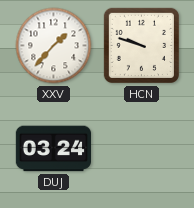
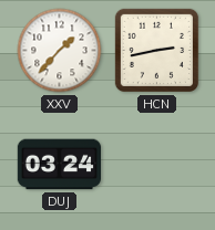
HCN: 9:48 -> 2:43 (156, 50)
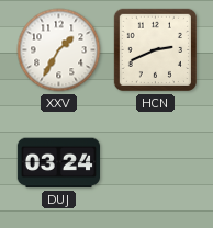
XXV: 1:37 -> 1:35 (59, 50)
HCN: 2:43 -> 2:41 (155, 49)
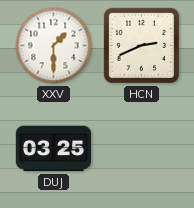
XXV: 1:35 -> 1:30 (54, 46)
DUJ: 03:24 -> 03:25 (53, 149)
